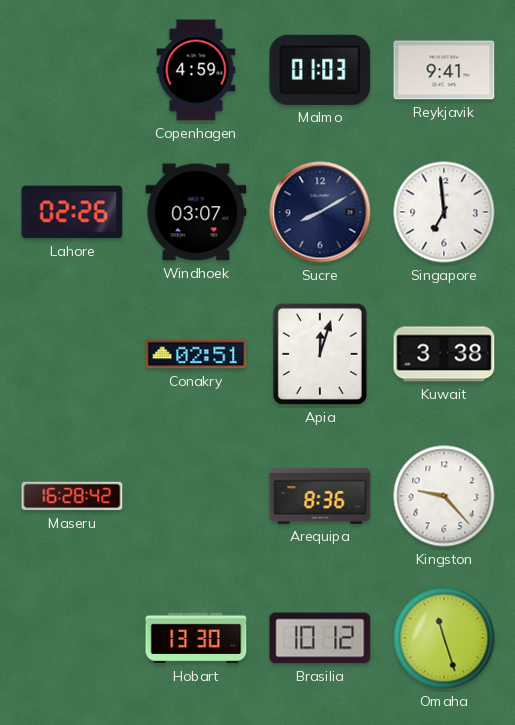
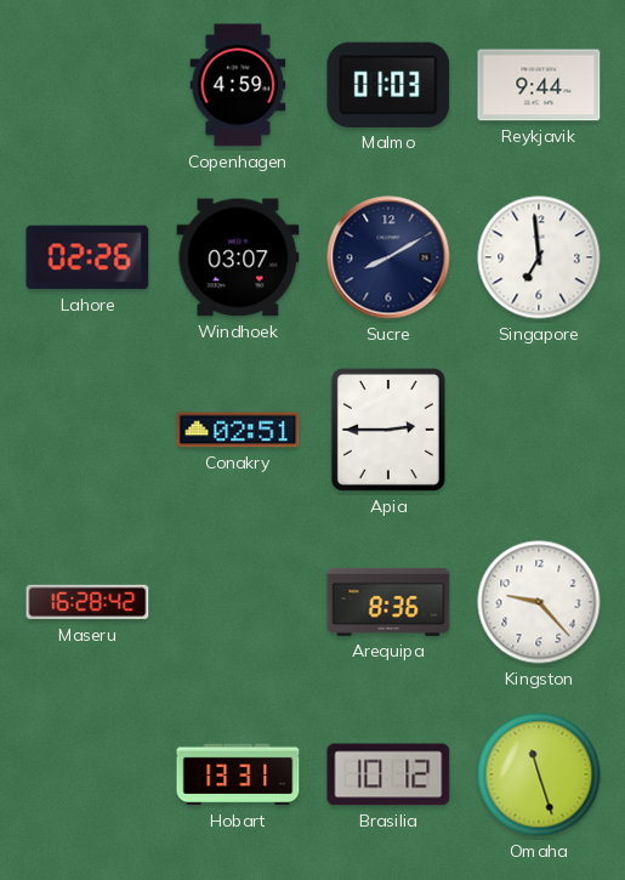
Reykjavik: 9:41 -> 9:44 (539, 85)
Apia: 12:03 -> 2:45 (388, 430)
Kuwait: 3:38 -> none (444, 354)
Hobart: 13:30 -> 13:31 (238, 774)
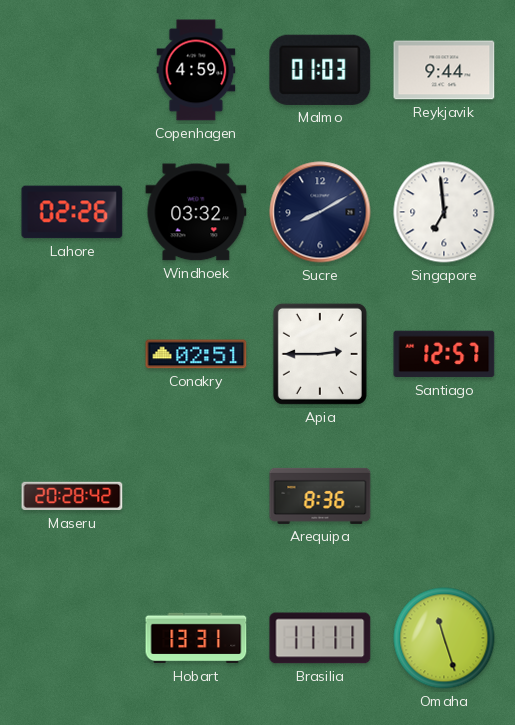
Windhoek: 03:07 -> 03:32 (196, 212)
Santiago: none -> 12:57 (444, 354)
Maseru: 16:28 -> 20:28 (72, 496)
Kingston: 9:23 -> none (539, 602)
Brasilia: 10:12 -> 11:11 (320, 638)
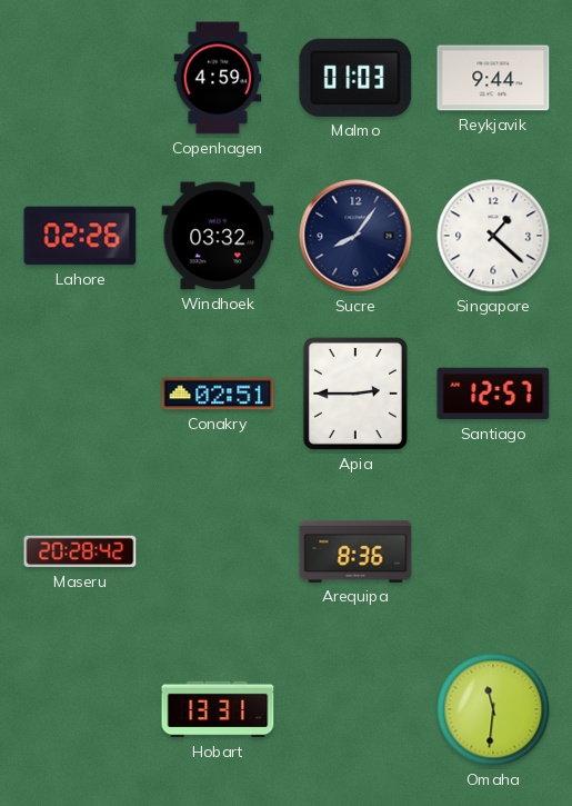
Sucre: 8:10 -> 8:06 (355, 236)
Singapore: 6:59 -> 1:22 (493, 236)
Brasilia: 11:11 -> none (320, 638)
Omaha: 11:27 -> 11:31 (493, 709)
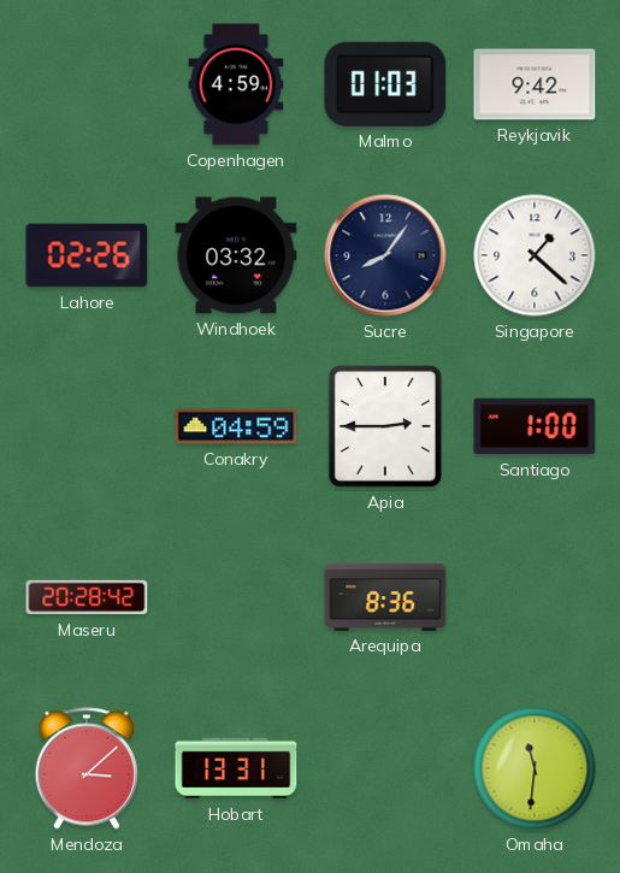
Reykjavik: 9:44 -> 9:42 (535, 84)
Conakry: 02:51 -> 04:59 (236, 426)
Santiago: 12:57 -> 1:00 (535, 426)
Mendoza: none -> 3:08 (85, 768)
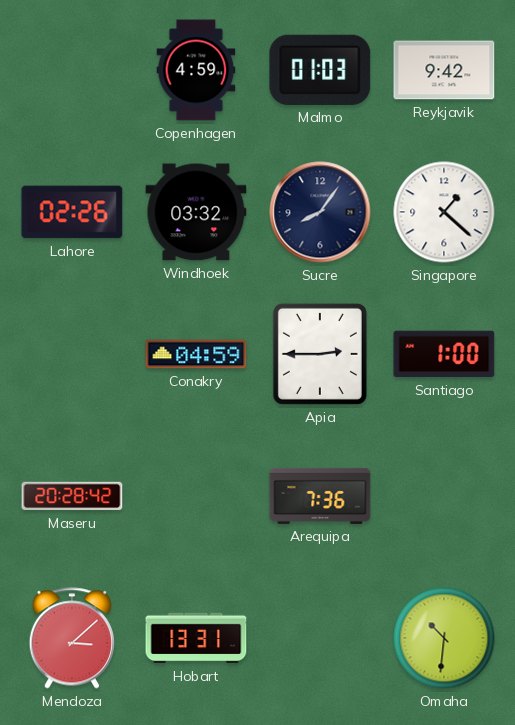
Arequipa: 8:36 -> 7:36 (320, 496)
Omaha: 11:31 -> 10:31 (444, 638)
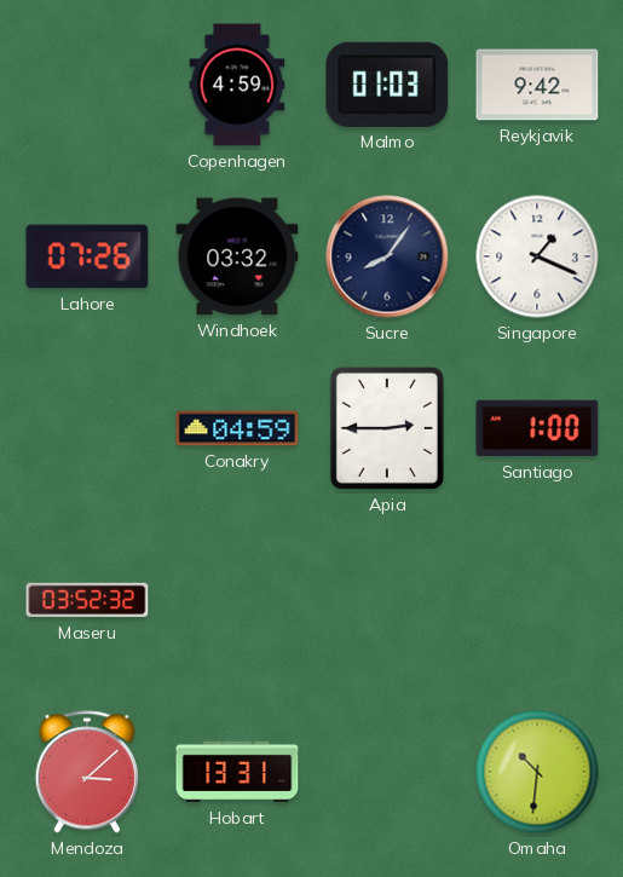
Lahore: 02:26 -> 07:26 (87, 256)
Singapore: 1:22 -> 1:19 (537, 256)
Maseru: 20:28 -> 03:52 (87, 600)
Arequipa: 7:36 -> none (320, 496)
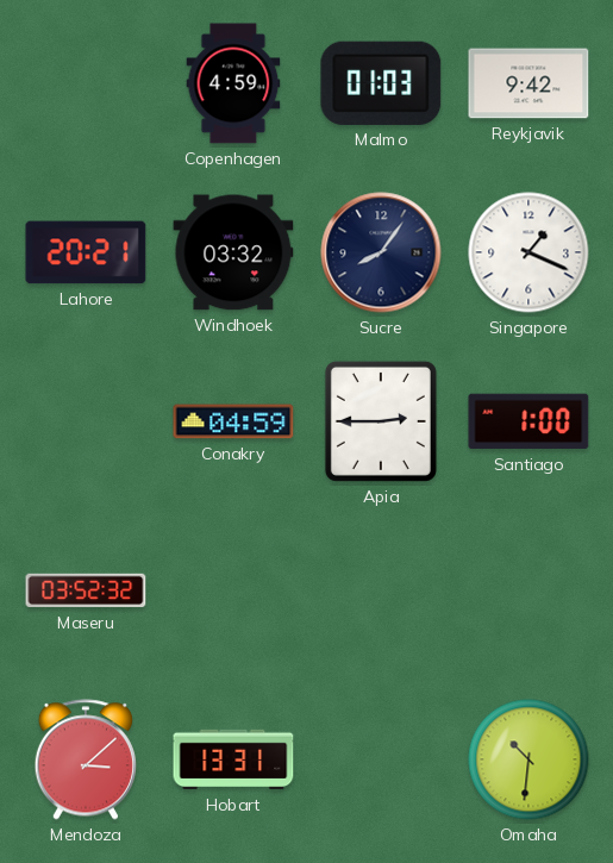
Lahore: 07:26 -> 20:21 (86, 252)
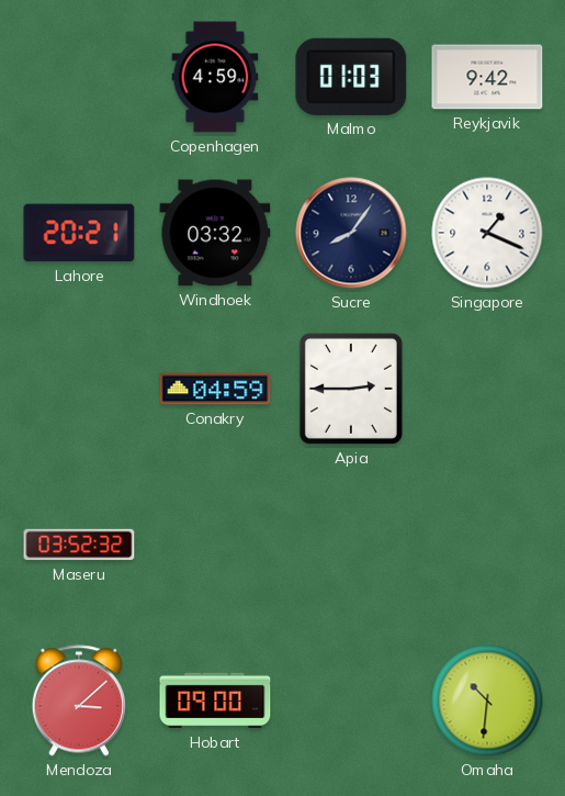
Santiago: 1:00 -> none (528, 421)
Hobart: 13:31 -> 09:00 (215, 700)
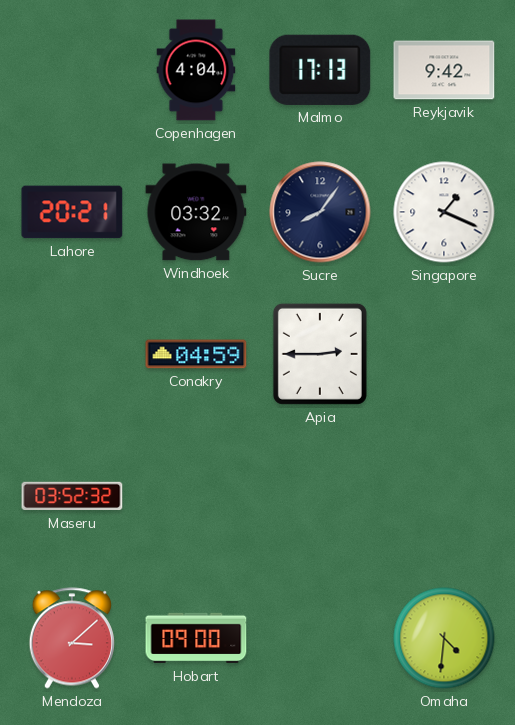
Copenhagen: 4:59 -> 4:04 (196, 70)
Malmo: 01:03 -> 17:13 (320, 70)
Omaha: 10:31 -> 4:31 (444, 638)
